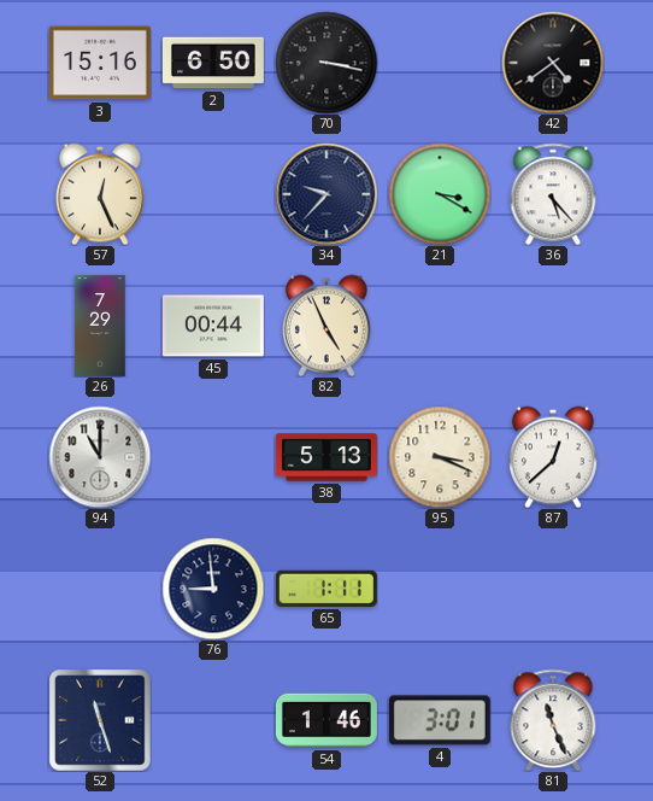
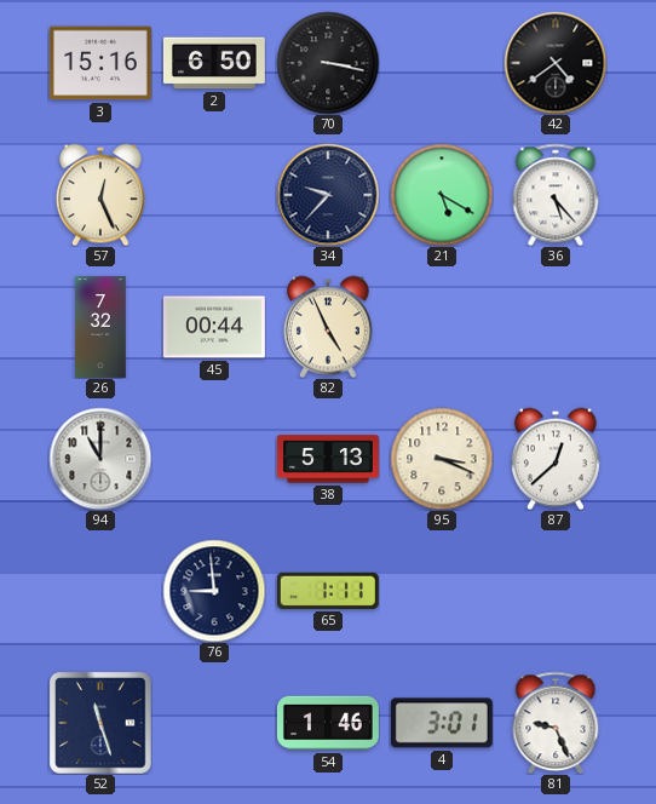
21: 3:20 -> 5:20 (442, 195)
26: 7:29 -> 7:32 (100, 327)
81: 11:26 -> 9:26 (556, 723)
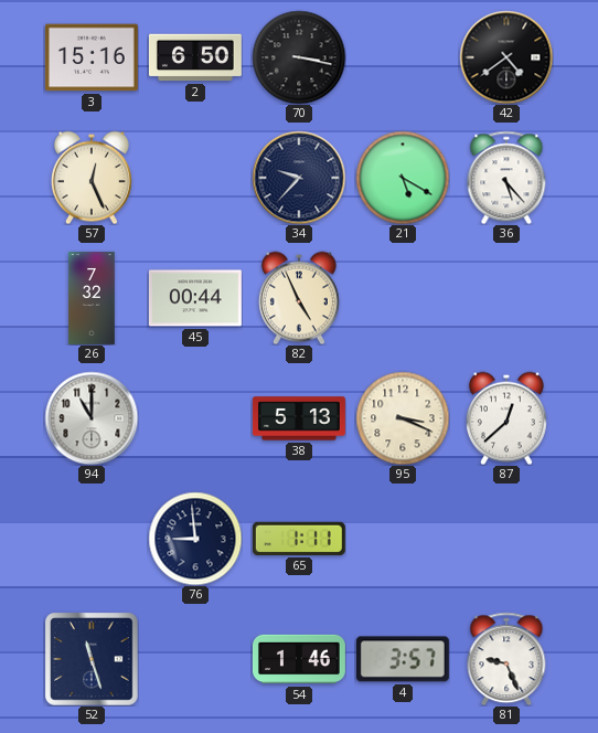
4: 3:01 -> 3:57 (403, 659)
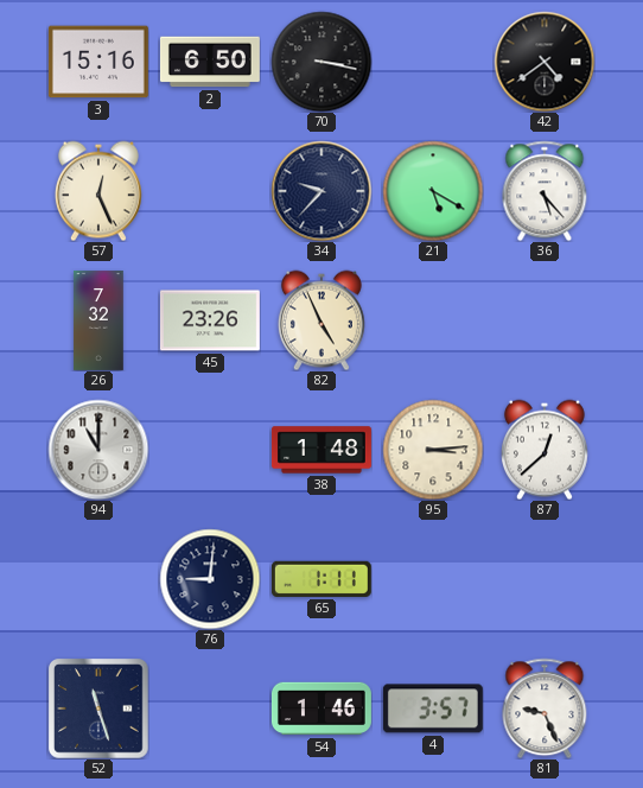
45: 00:44 -> 23:26 (210, 320)
38: 5:13 -> 1:48 (321, 450)
95: 3:19 -> 3:14 (433, 450)
76: 8:59 -> 9:01 (210, 579)
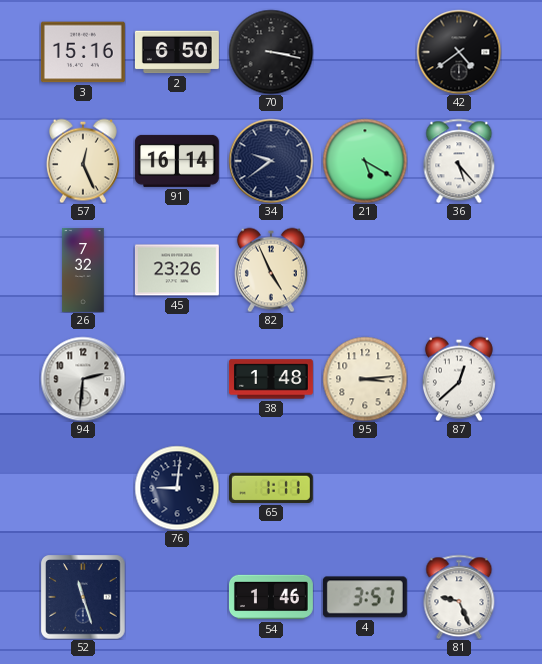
91: none -> 16:14 (177, 161)
34: 9:37 -> 9:39 (271, 161)
94: 11:00 -> 2:31 (83, 379)
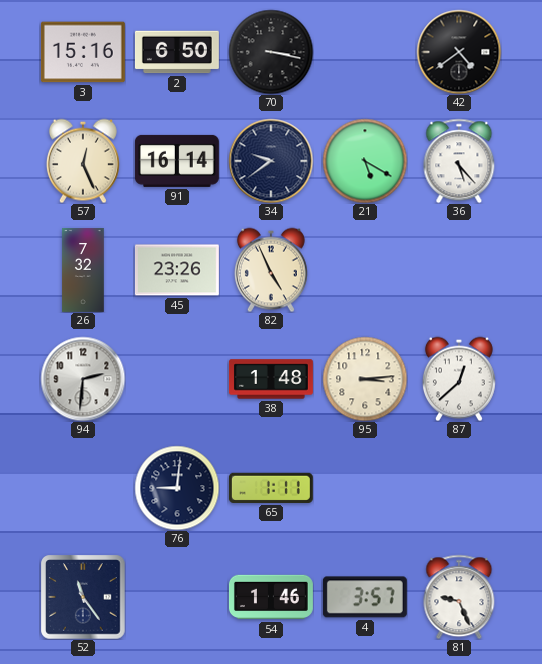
52: 11:27 -> 11:24 (83, 597)
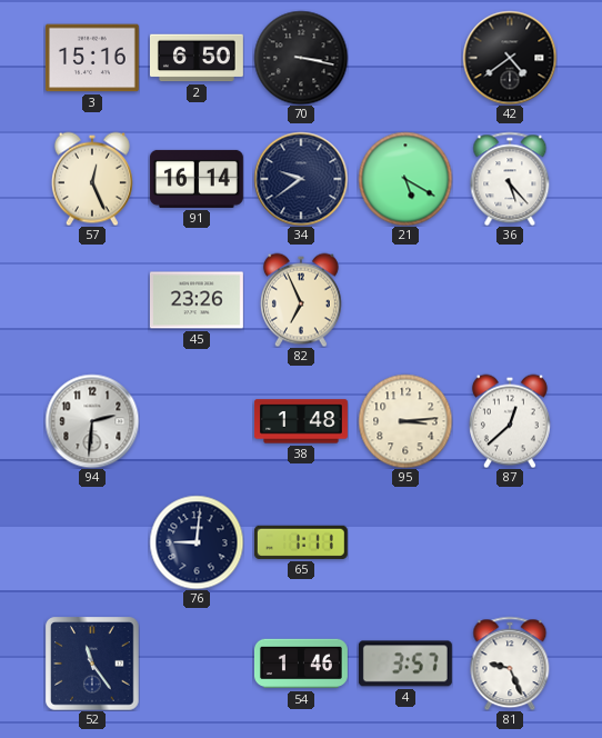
26: 7:32 -> none (83, 270)
82: 4:56 -> 6:56 (301, 300)
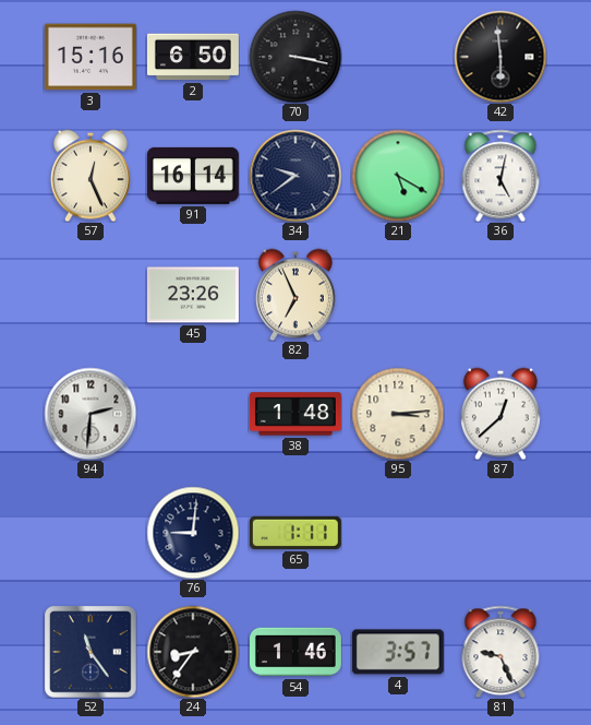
42: 4:39 -> 5:59 (500, 57)
36: 5:23 -> 5:02 (500, 176)
24: none -> 8:36 (193, 652)
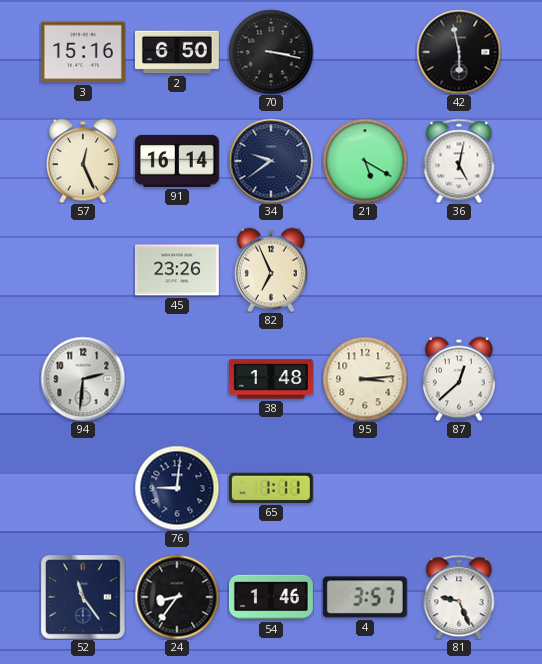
42: 5:59 -> 5:58 (459, 52)
